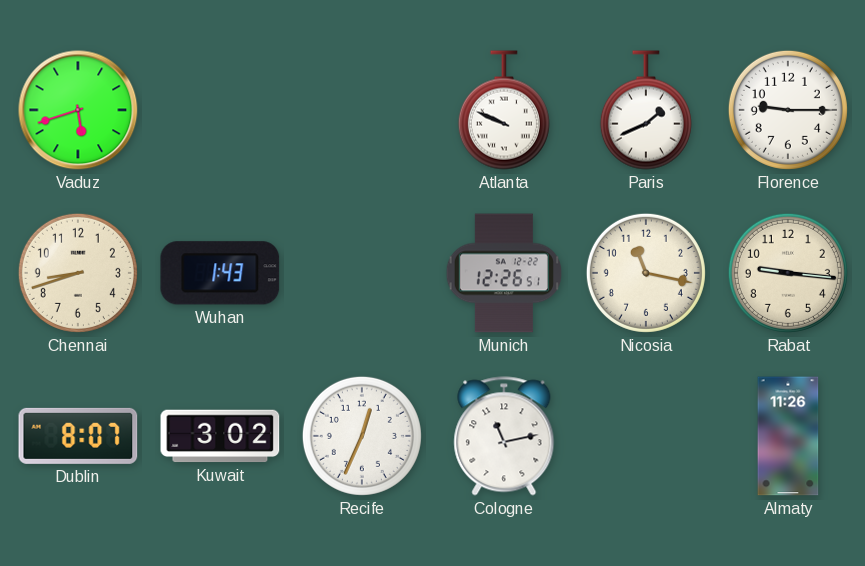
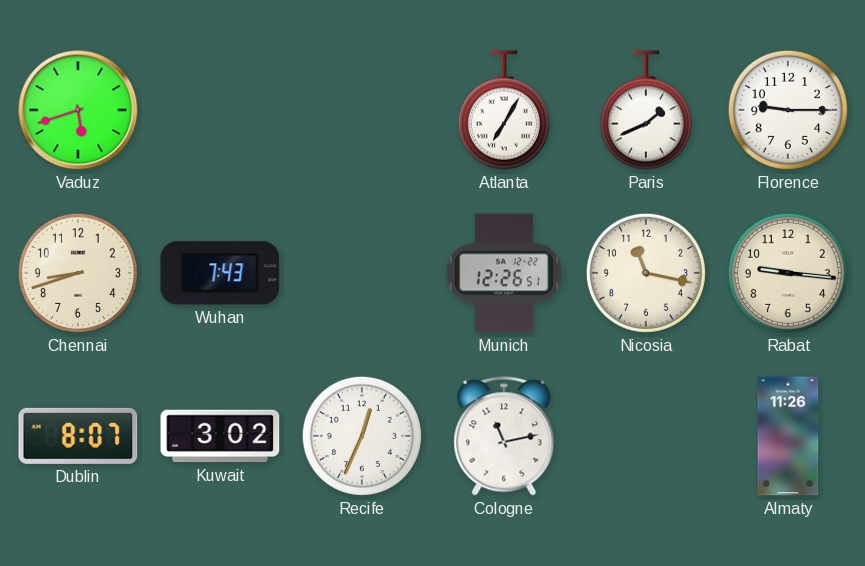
Atlanta: 9:49 -> 7:05 (504, 110)
Wuhan: 1:43 -> 7:43 (220, 273)
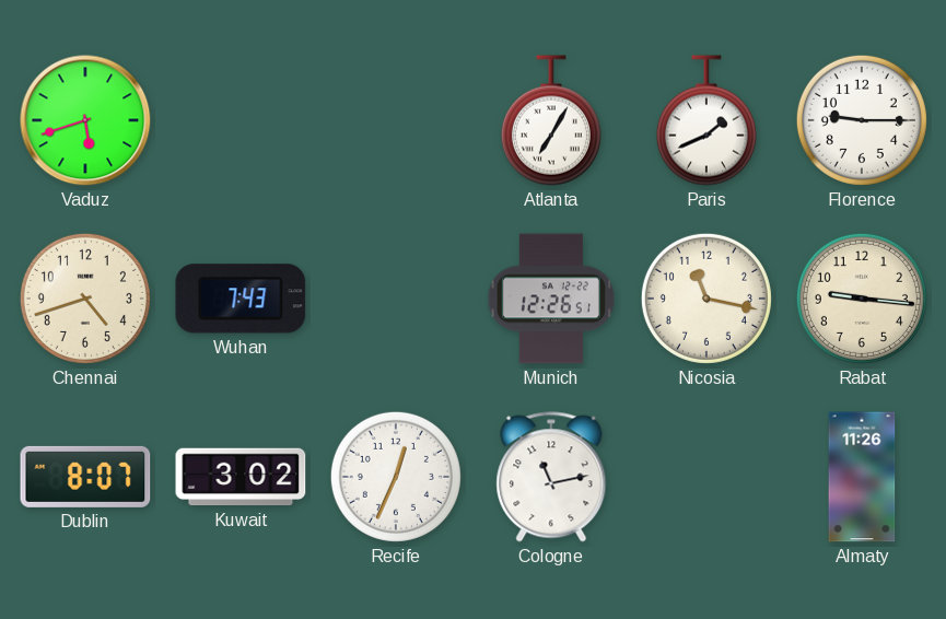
Chennai: 8:42 -> 4:42 (85, 299)
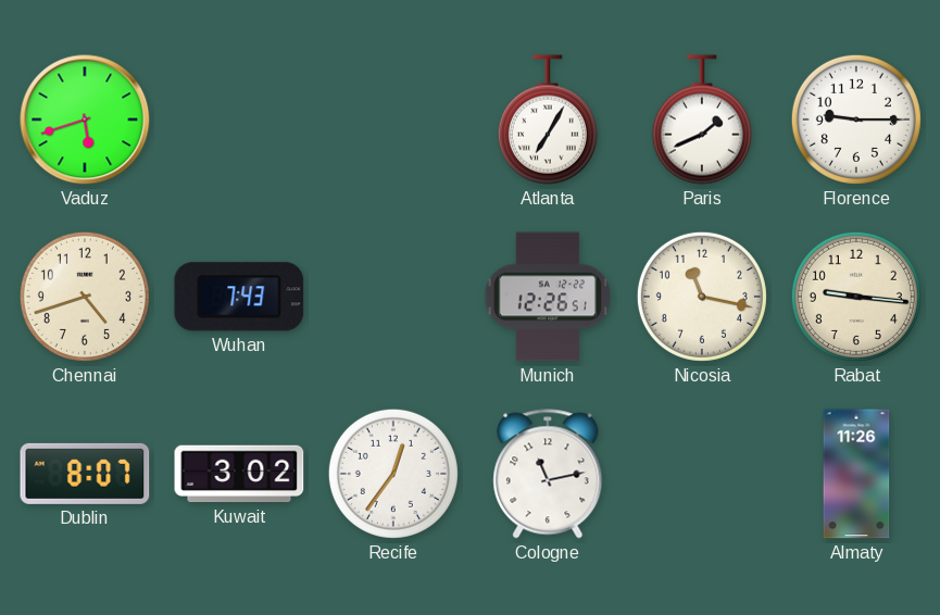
Recife: 12:34 -> 12:36 (393, 474)
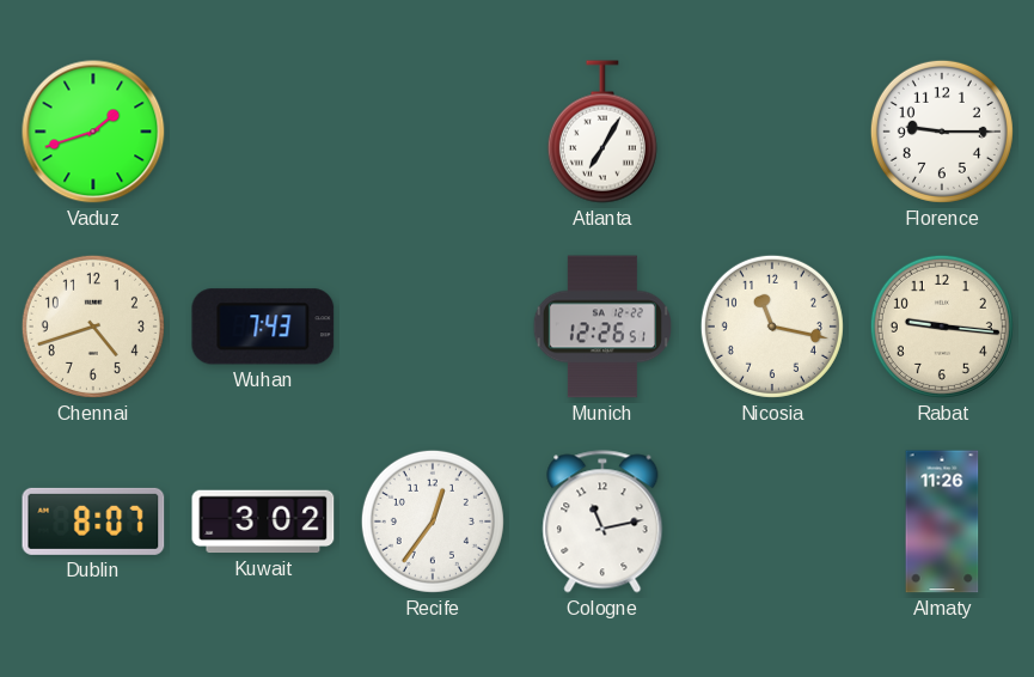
Vaduz: 5:42 -> 1:42 (93, 132)
Paris: 1:41 -> none (702, 120)
